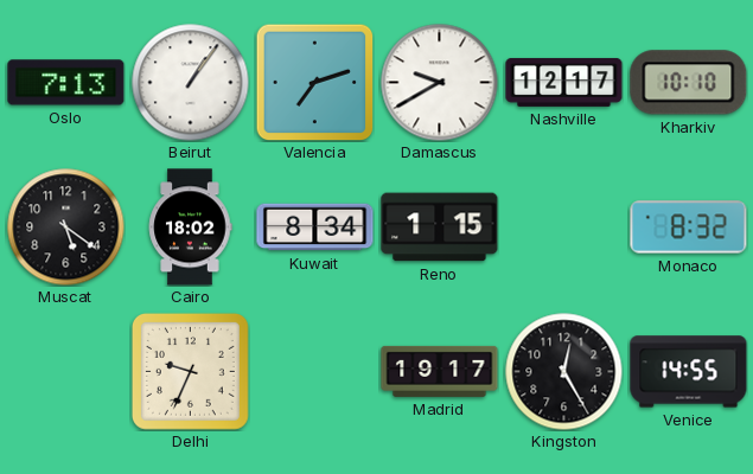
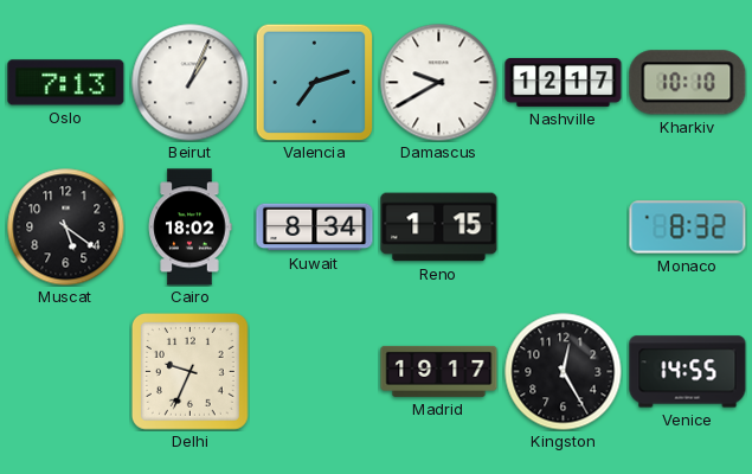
Beirut: 1:06 -> 1:04 (191, 83)
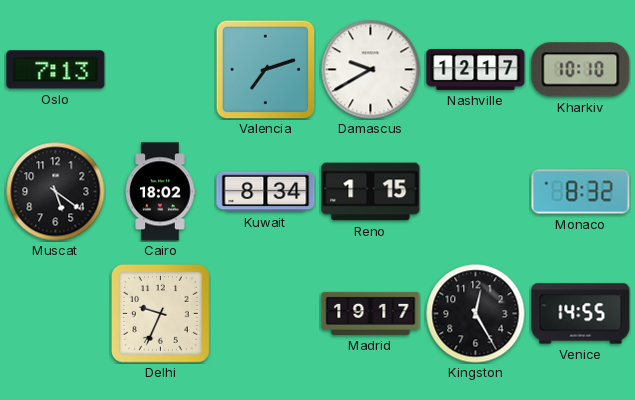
Beirut: 1:04 -> none (191, 83)
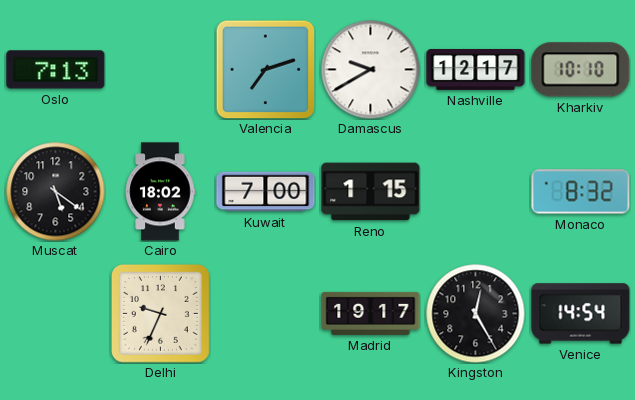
Kuwait: 8:34 -> 7:00 (266, 192)
Venice: 14:55 -> 14:54 (581, 314)
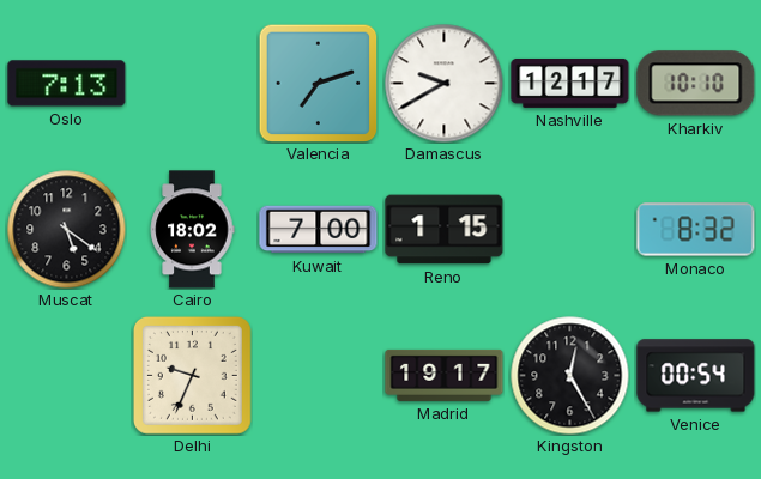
Venice: 14:54 -> 00:54 (696, 376)
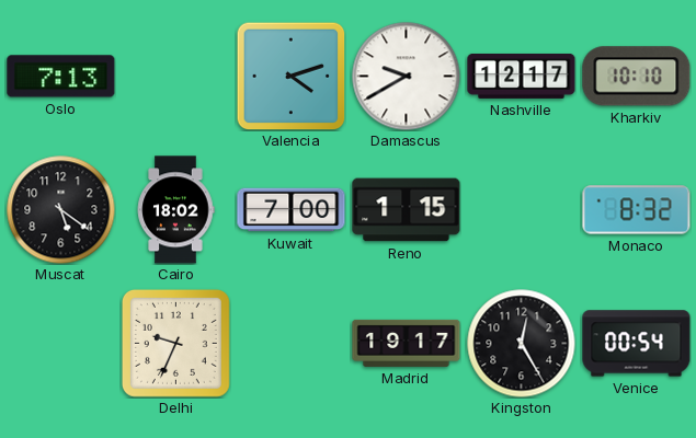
Valencia: 7:12 -> 4:12 (290, 76)
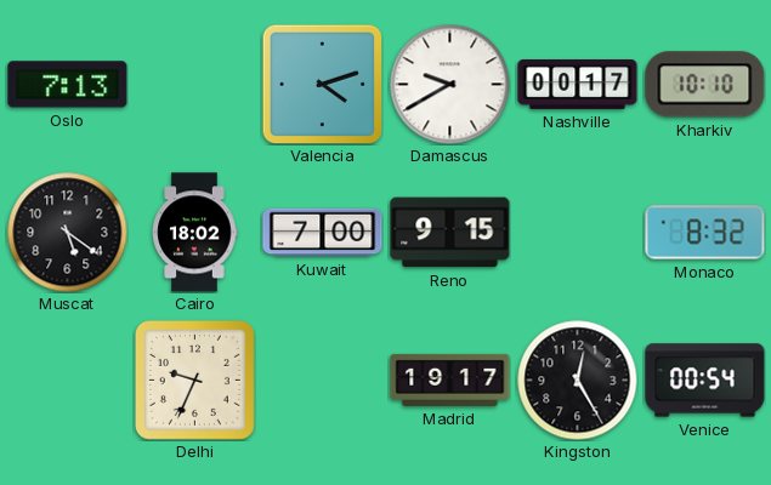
Nashville: 12:17 -> 00:17 (578, 84)
Reno: 1:15 -> 9:15 (450, 233)
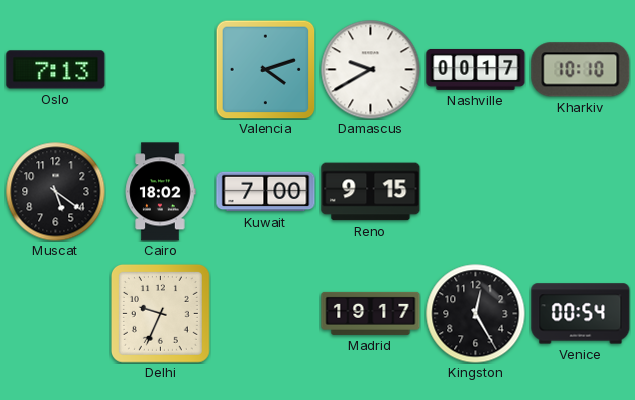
Monaco: 8:32 -> none (705, 233)
